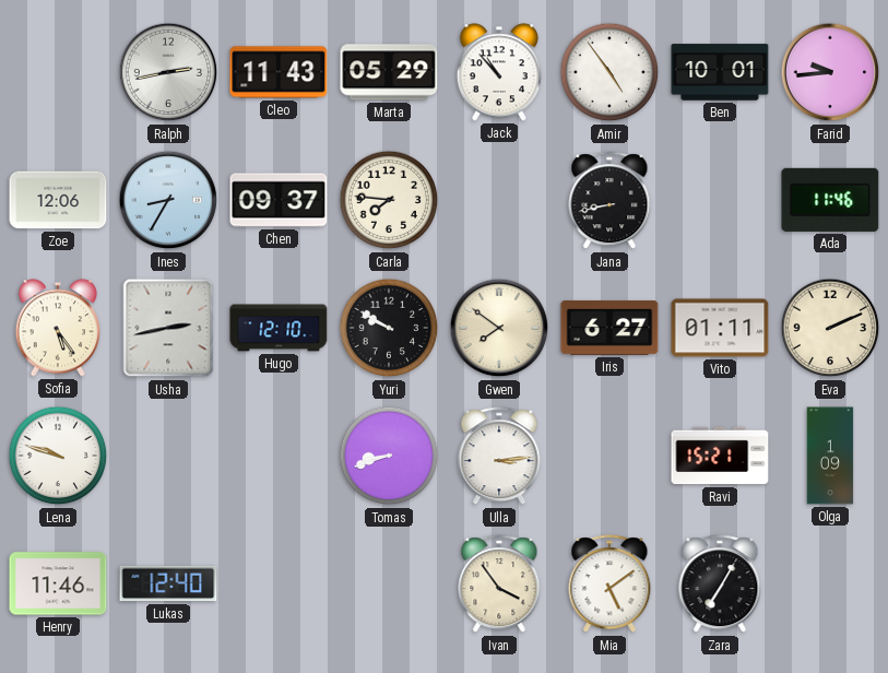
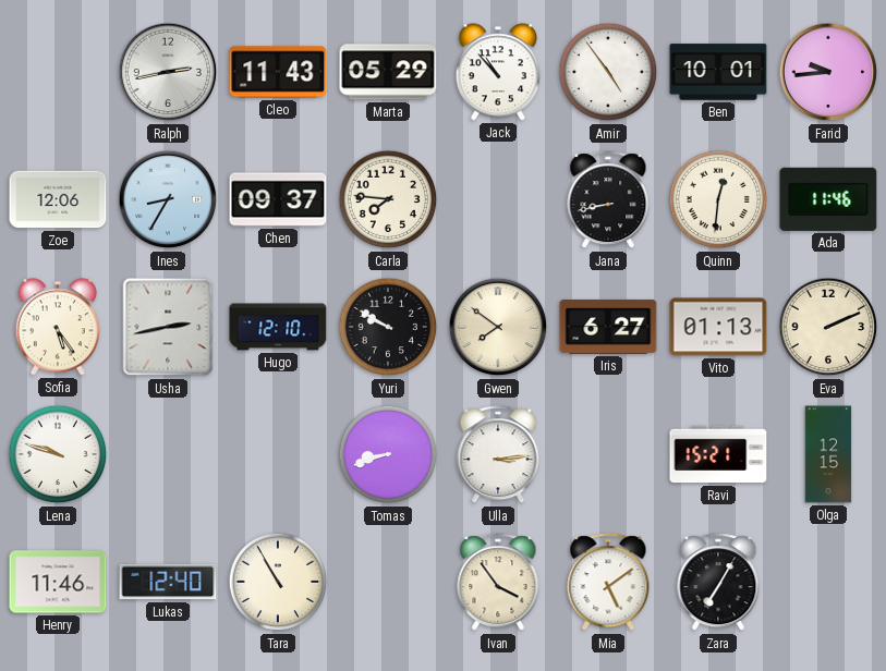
Quinn: none -> 12:31 (718, 199)
Vito: 01:11 -> 01:13 (718, 327)
Olga: 1:09 -> 12:15 (828, 454)
Tara: none -> 10:55 (278, 582)
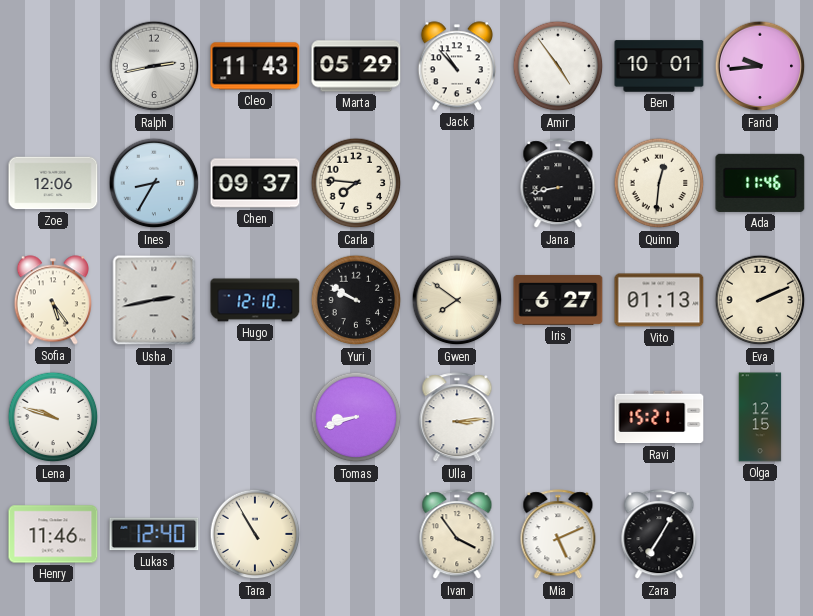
Mia: 5:09 -> 5:11 (558, 535)
